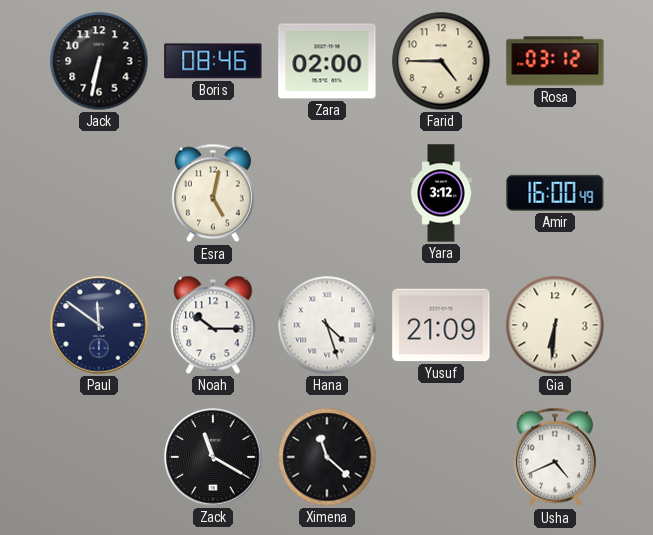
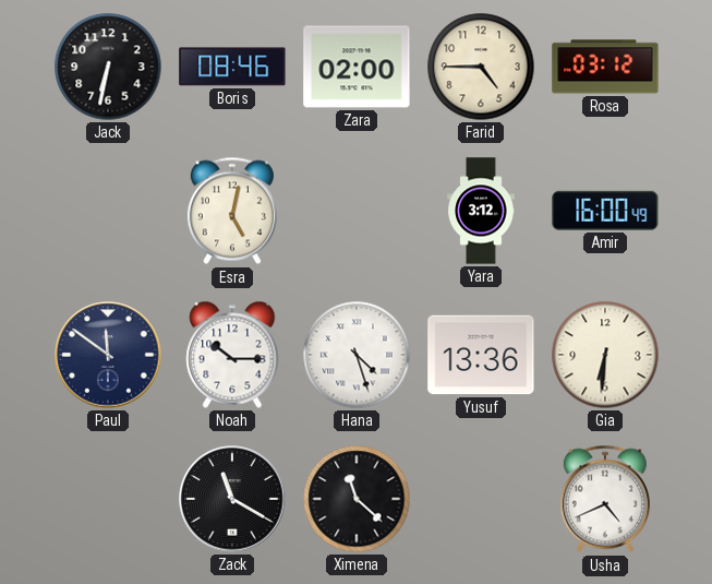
Yusuf: 21:09 -> 13:36 (481, 355)
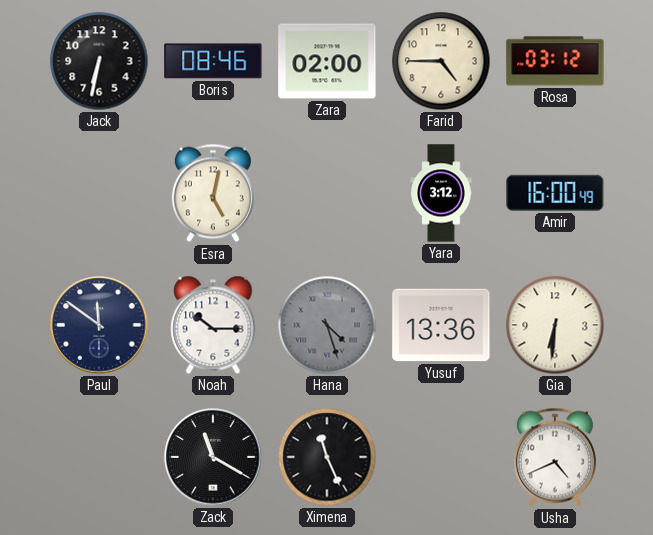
Hana dial: white -> grey (327, 325)
Ximena: 11:22 -> 11:26 (327, 457)
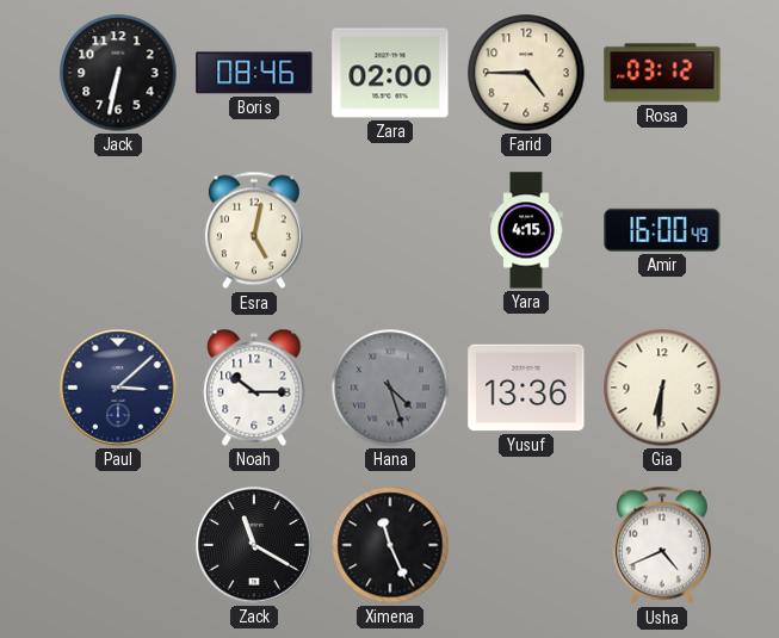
Yara: 3:12 -> 4:15 (526, 230)
Paul: 11:51 -> 3:08 (118, 388)
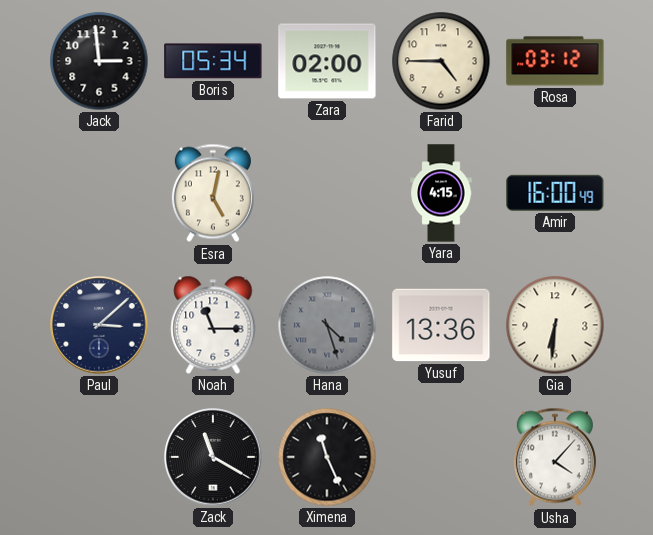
Jack: 6:32 -> 2:59 (99, 61)
Boris: 08:46 -> 05:34 (213, 61)
Noah: 10:15 -> 11:15 (213, 325)
Usha: 4:41 -> 4:07 (555, 457)
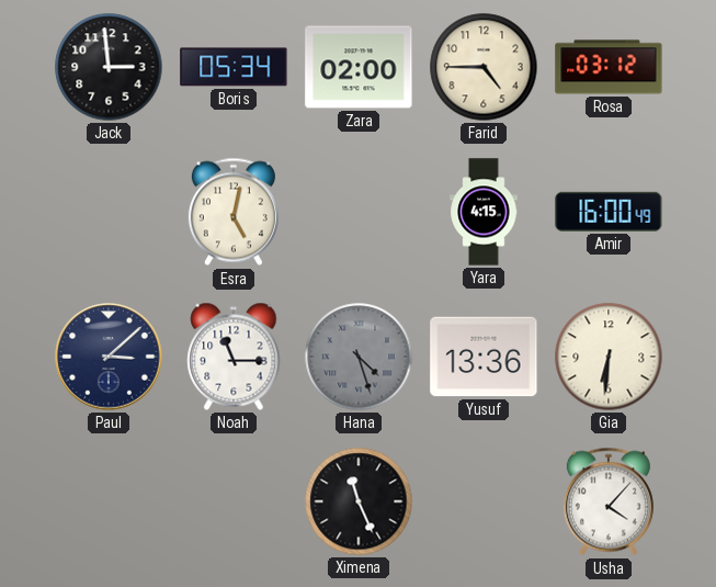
Zack: 11:20 -> none (213, 457)
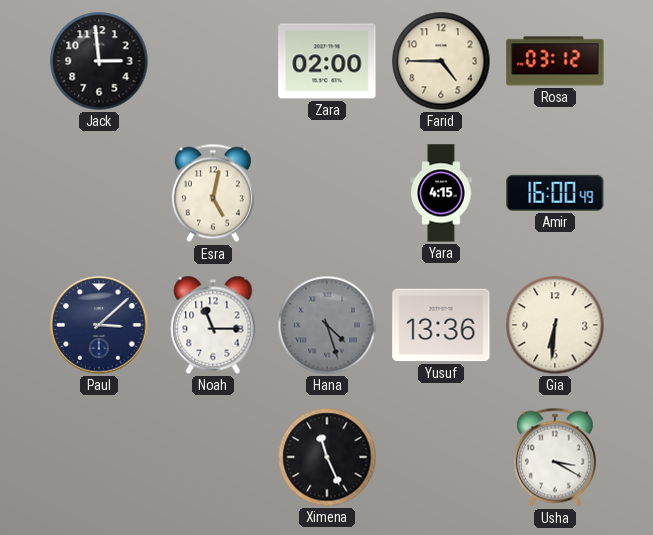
Boris: 05:34 -> none (234, 67)
Usha: 4:07 -> 3:20 (555, 457)
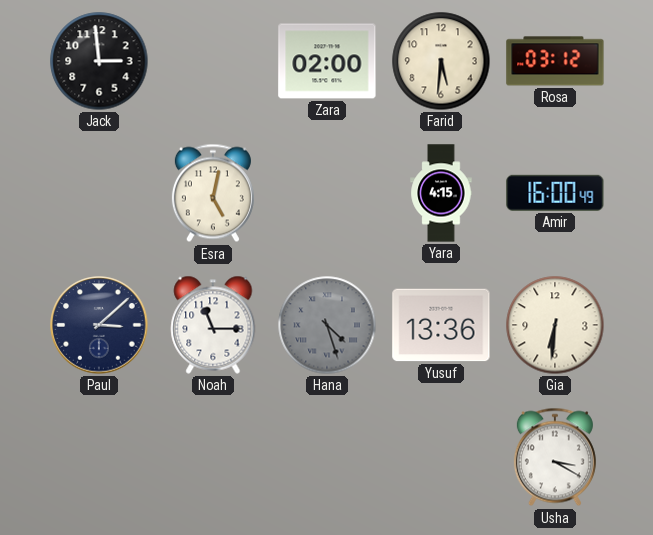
Farid: 4:45 -> 5:31 (441, 61)
Ximena: 11:26 -> none (327, 457)
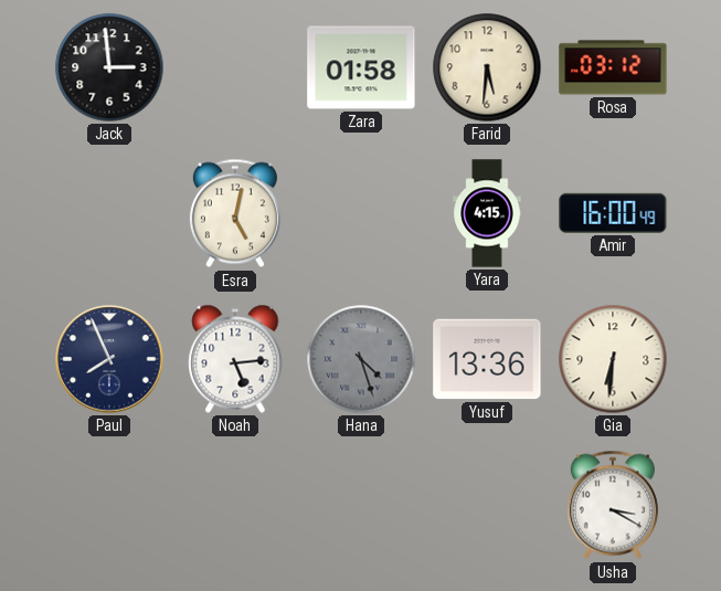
Zara: 02:00 -> 01:58 (361, 67)
Paul: 3:08 -> 7:56 (109, 359)
Noah: 11:15 -> 5:14 (235, 359)
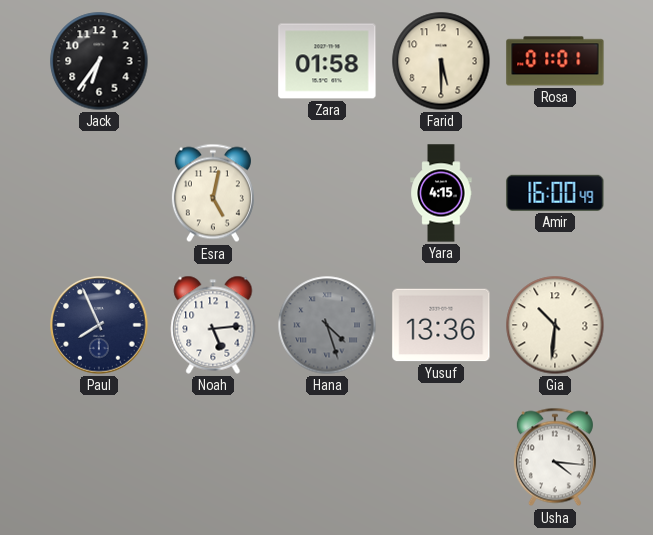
Jack: 2:59 -> 6:36 (99, 61)
Farid: 5:31 -> 5:30 (441, 61)
Rosa: 03:12 -> 01:01 (555, 61)
Gia: 6:31 -> 10:31 (555, 325)
Usha: 3:20 -> 4:16 (555, 457)
